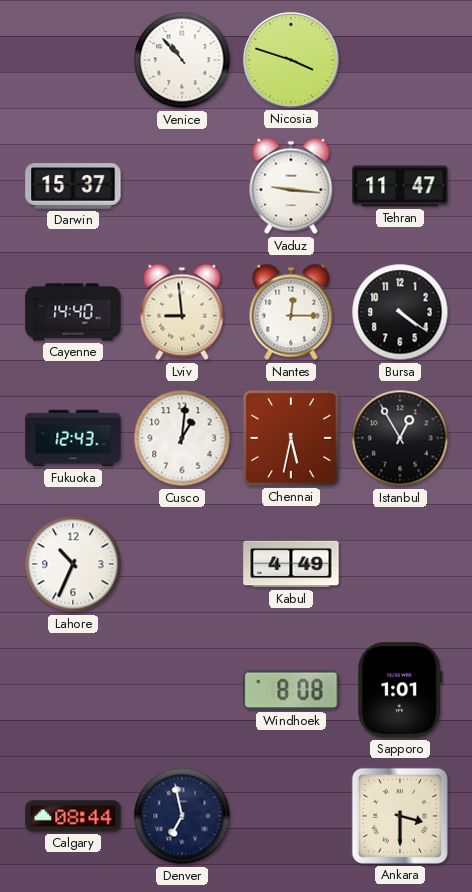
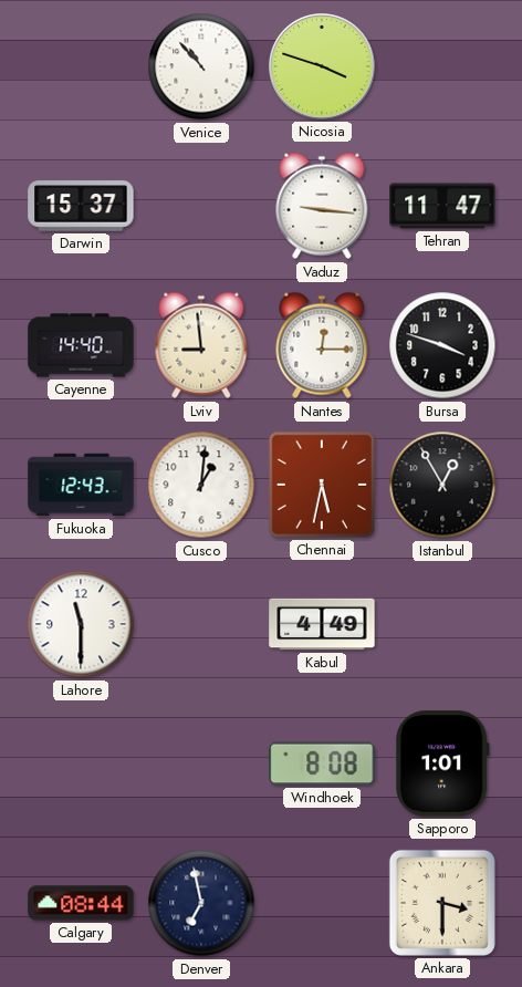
Bursa: 4:21 -> 3:48 (442, 345)
Lahore: 10:34 -> 11:30 (81, 624)
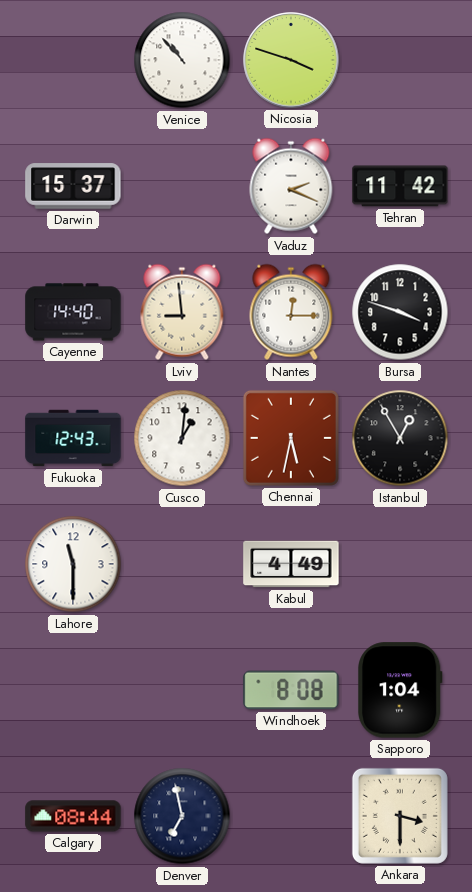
Vaduz: 9:16 -> 2:19 (291, 186)
Tehran: 11:47 -> 11:42 (400, 186)
Sapporo: 1:01 -> 1:04 (400, 690)
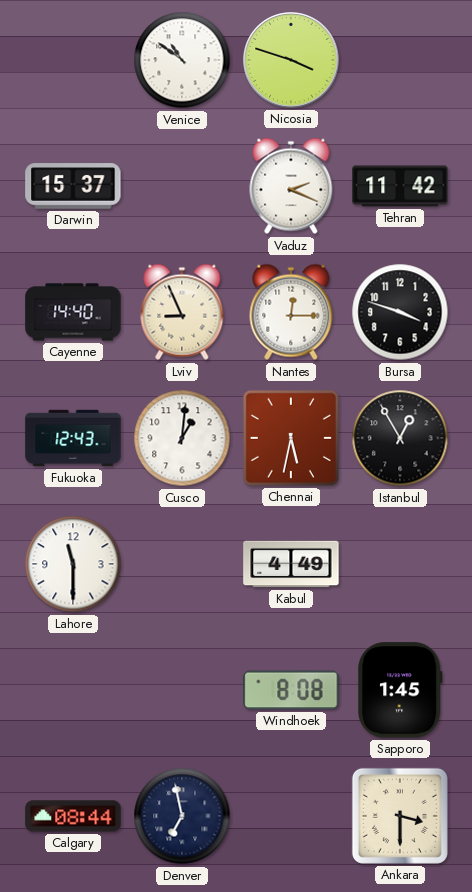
Venice: 10:53 -> 10:51 (182, 60)
Lviv: 8:59 -> 8:56 (182, 312)
Sapporo: 1:04 -> 1:45 (400, 690)
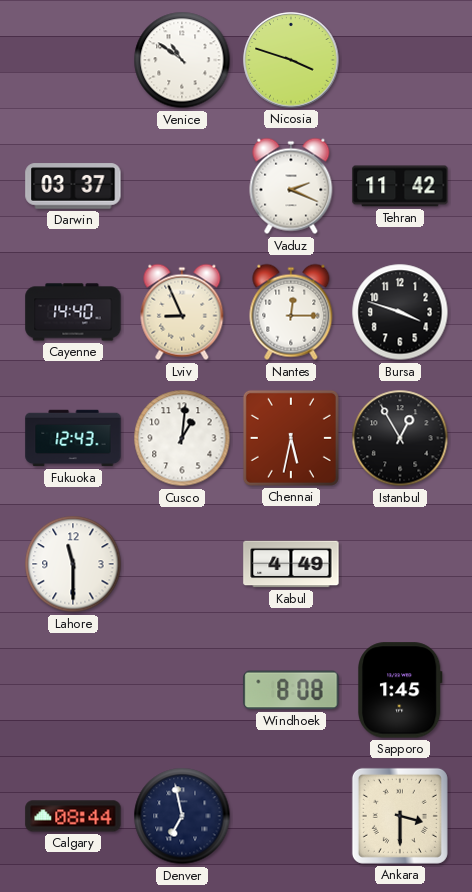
Darwin: 15:37 -> 03:37 (73, 186)
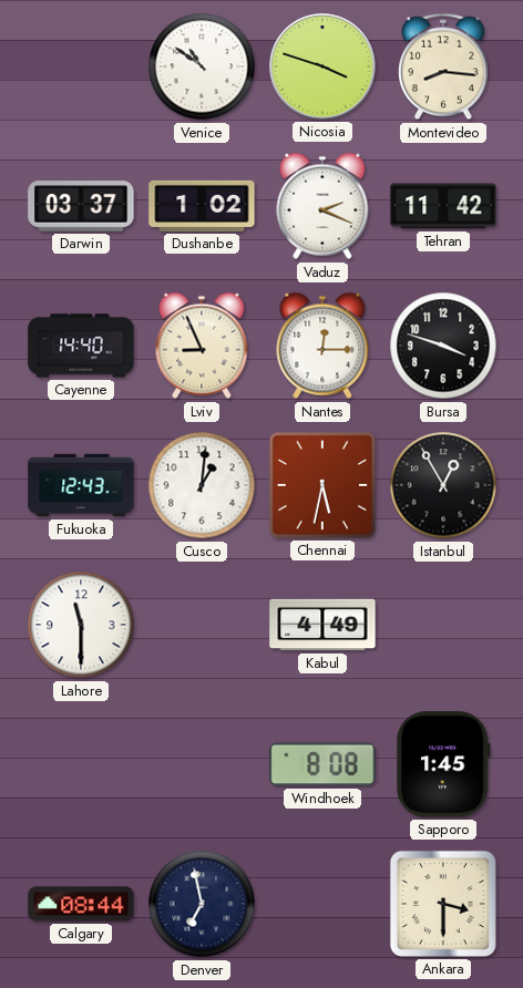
Montevideo: none -> 8:16 (443, 66)
Dushanbe: none -> 1:02 (202, 206)
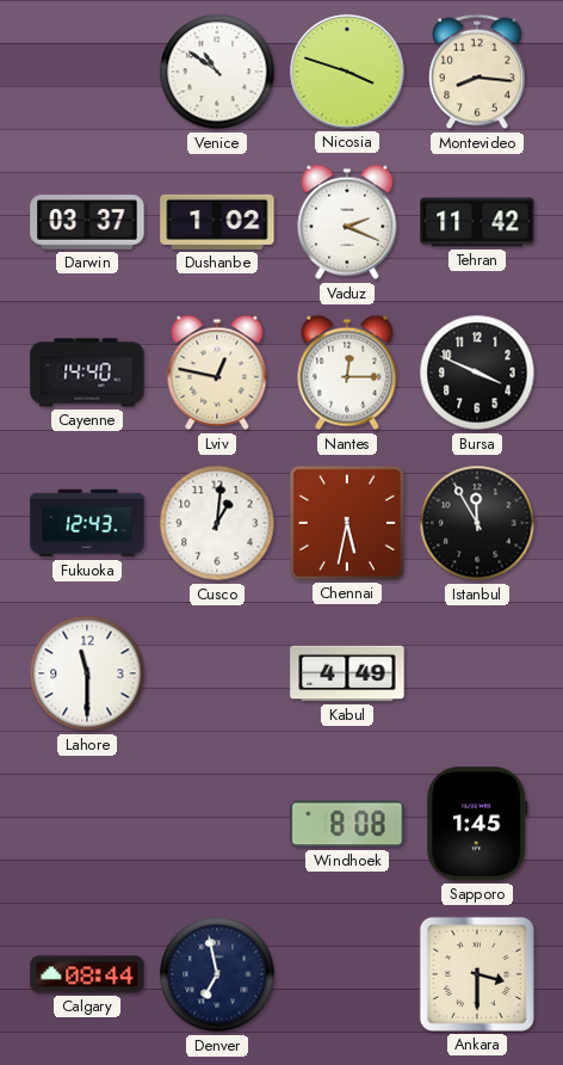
Lviv: 8:56 -> 12:47 (217, 373)
Bursa: 3:48 -> 3:49 (477, 373)
Istanbul: 12:55 -> 11:55 (477, 523)
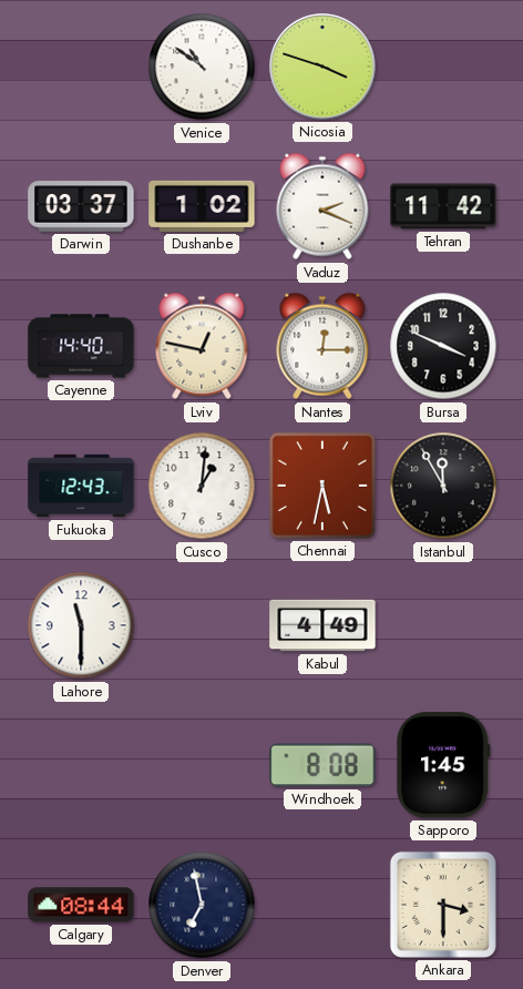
Montevideo: 8:16 -> none (477, 72)
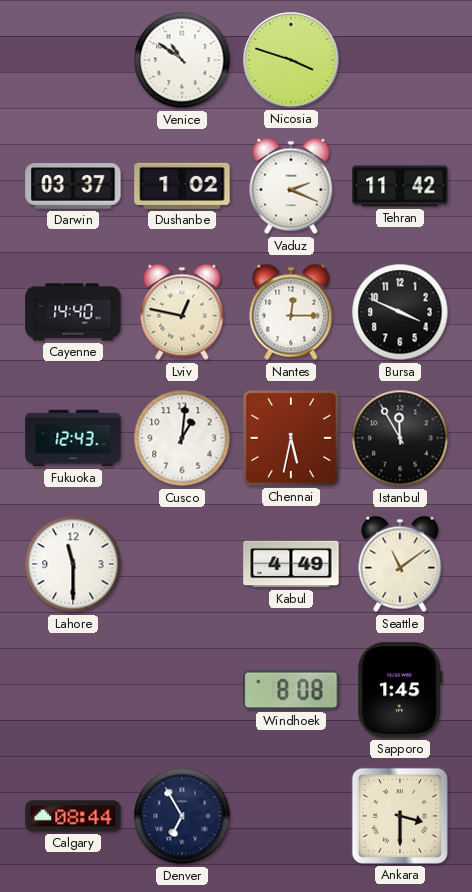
Seattle: none -> 11:09 (400, 564)
Denver: 6:58 -> 6:55 (182, 816)
